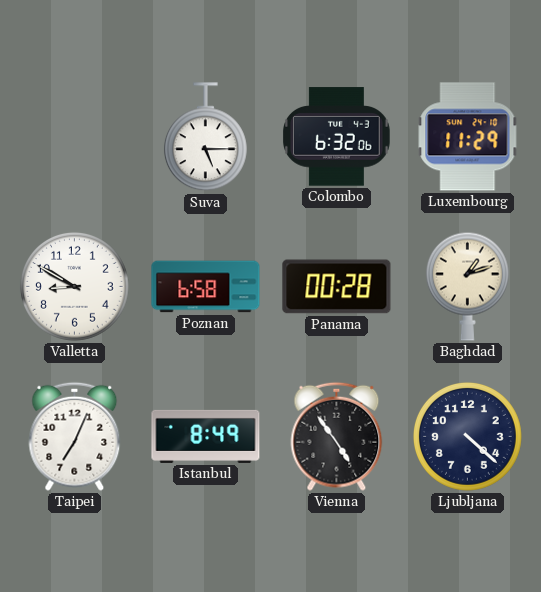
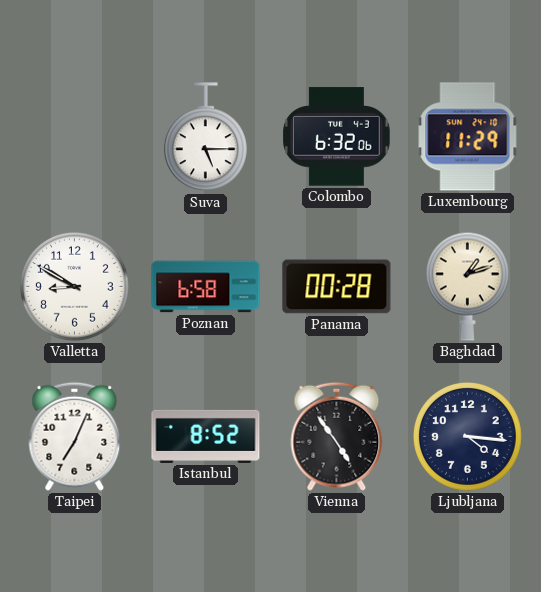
Istanbul: 8:49 -> 8:52 (206, 436)
Ljubljana: 4:22 -> 4:16 (467, 436)
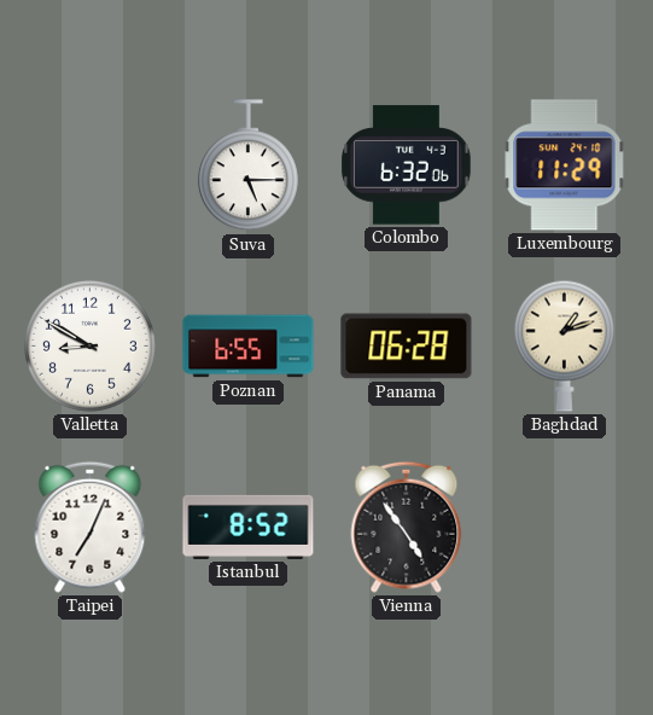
Poznan: 6:58 -> 6:55 (249, 347)
Panama: 00:28 -> 06:28 (407, 347)
Ljubljana: 4:16 -> none (467, 436)
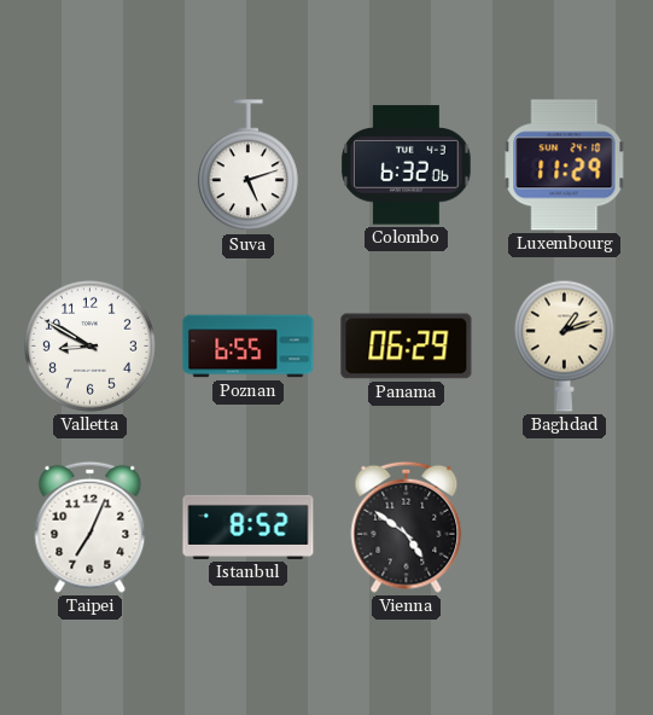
Suva: 5:15 -> 5:12 (247, 165)
Panama: 06:28 -> 06:29 (407, 347)
Vienna: 4:54 -> 4:51 (407, 527)
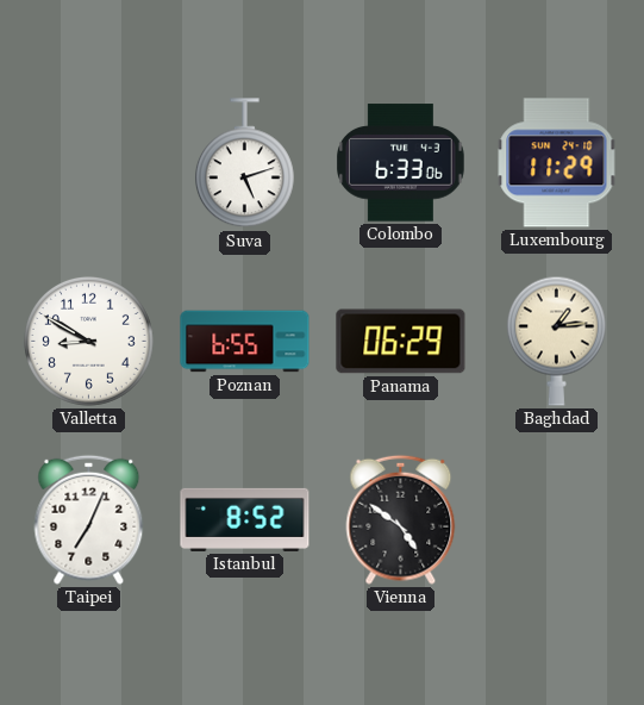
Colombo: 6:32 -> 6:33 (401, 163)
Baghdad: 1:12 -> 1:14 (556, 341)
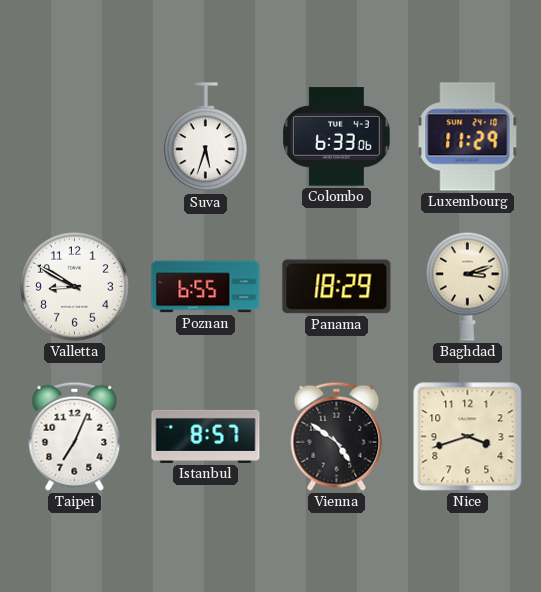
Suva: 5:12 -> 5:33 (205, 137)
Panama: 06:29 -> 18:29 (337, 287)
Baghdad: 1:14 -> 3:12 (467, 286)
Istanbul: 8:52 -> 8:57 (206, 436)
Nice: none -> 3:42 (468, 437)
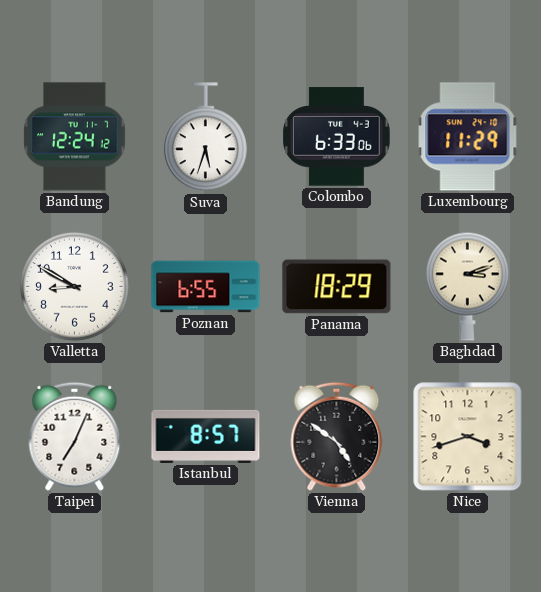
Bandung: none -> 12:24 (75, 137)
